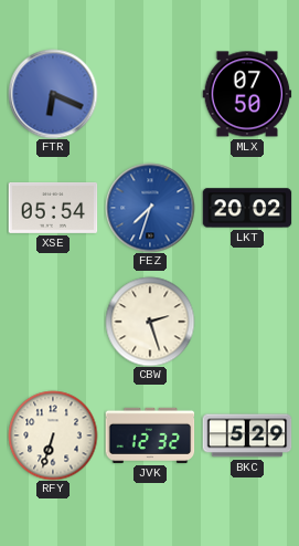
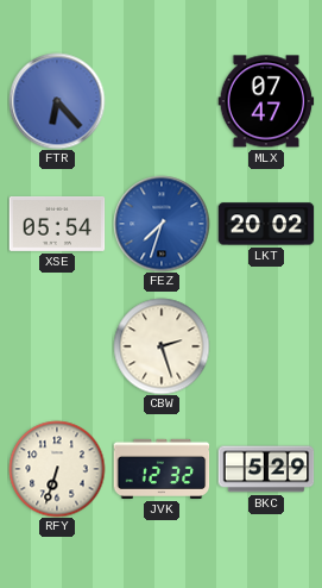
FTR: 6:19 -> 6:23 (57, 101)
MLX: 07:50 -> 07:47 (266, 101)
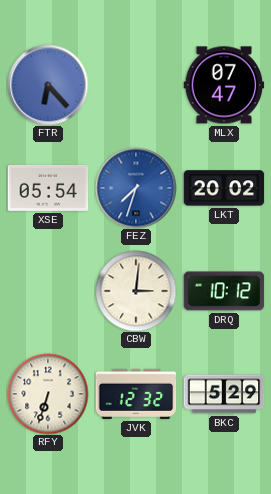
CBW: 2:27 -> 3:01 (136, 291)
DRQ: none -> 10:12 (224, 291)
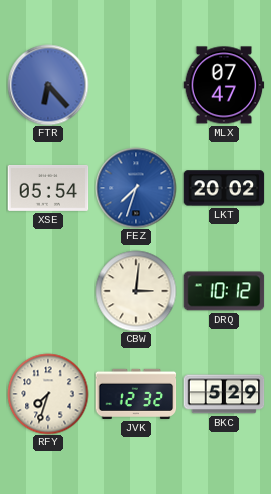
RFY: 6:33 -> 7:33 (48, 394)
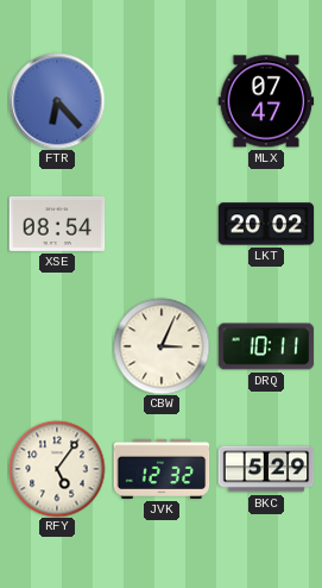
XSE: 05:54 -> 08:54 (57, 224)
FEZ: 7:33 -> none (136, 188)
CBW: 3:01 -> 3:04 (162, 346)
DRQ: 10:12 -> 10:11 (266, 346)
RFY: 7:33 -> 5:06 (57, 469)
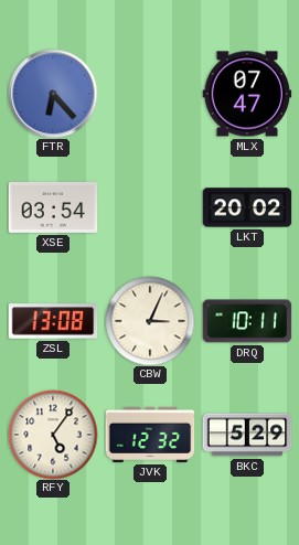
XSE: 08:54 -> 03:54 (53, 207)
ZSL: none -> 13:08 (53, 321)
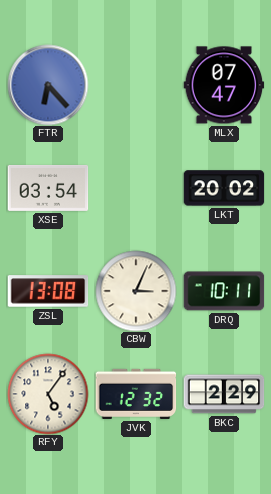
BKC: 5:29 -> 2:29 (224, 394)
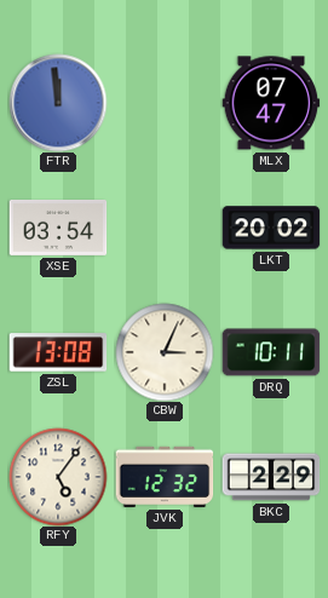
FTR: 6:23 -> 11:59 (58, 103)
